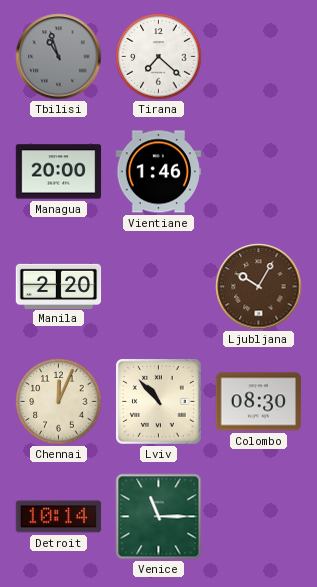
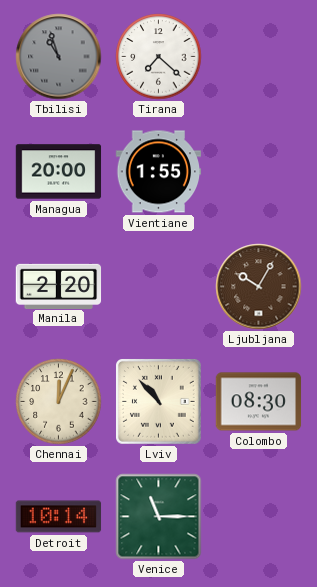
Vientiane: 1:46 -> 1:55 (159, 172)
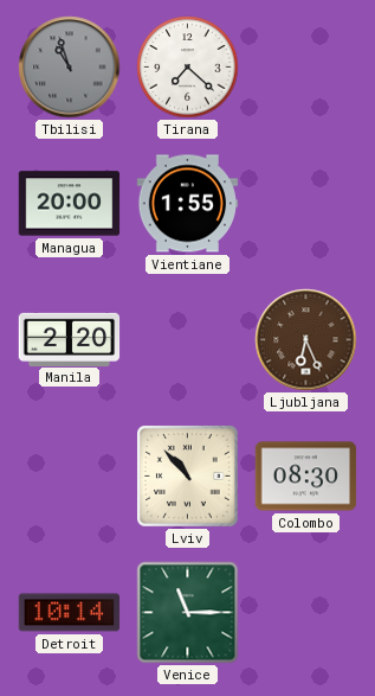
Ljubljana: 10:05 -> 6:26 (306, 340)
Chennai: 12:04 -> none (59, 402)
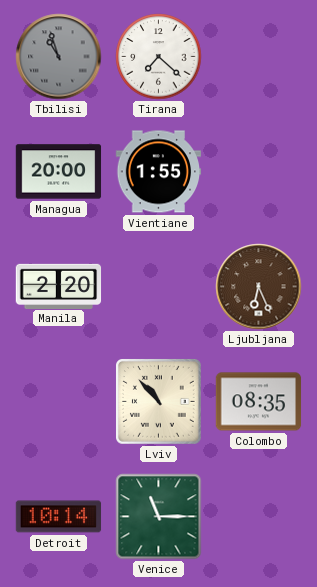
Colombo: 08:30 -> 08:35 (259, 402)
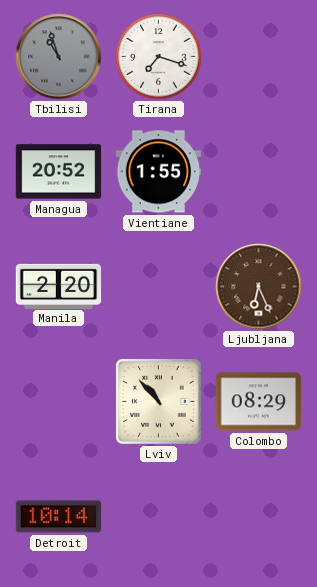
Tirana: 7:22 -> 7:18 (159, 57)
Managua: 20:00 -> 20:52 (59, 172)
Colombo: 08:35 -> 08:29 (259, 402)
Venice: 11:15 -> none (159, 517)
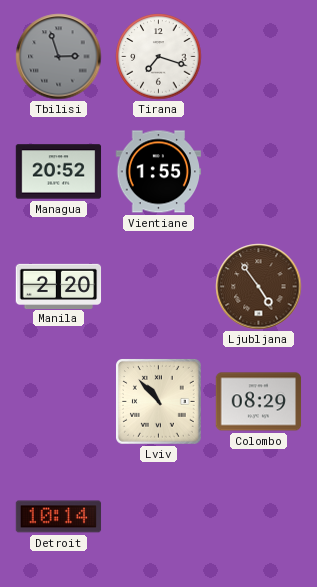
Tbilisi: 10:57 -> 2:57 (59, 57)
Ljubljana: 6:26 -> 4:54 (259, 287)
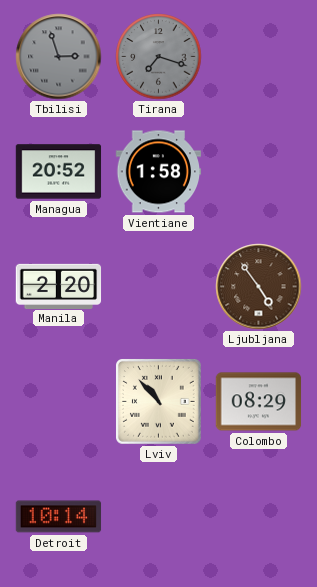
Tirana dial: white -> grey (159, 57)
Vientiane: 1:55 -> 1:58 (159, 172)
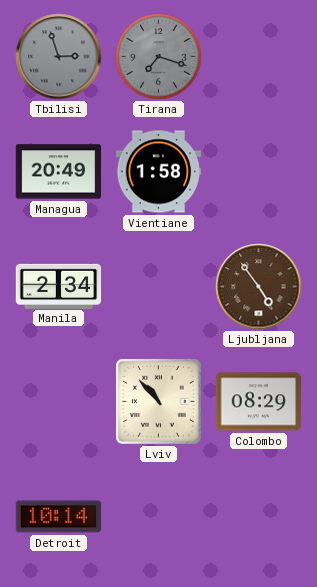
Managua: 20:52 -> 20:49 (59, 172)
Manila: 2:20 -> 2:34 (59, 286)
